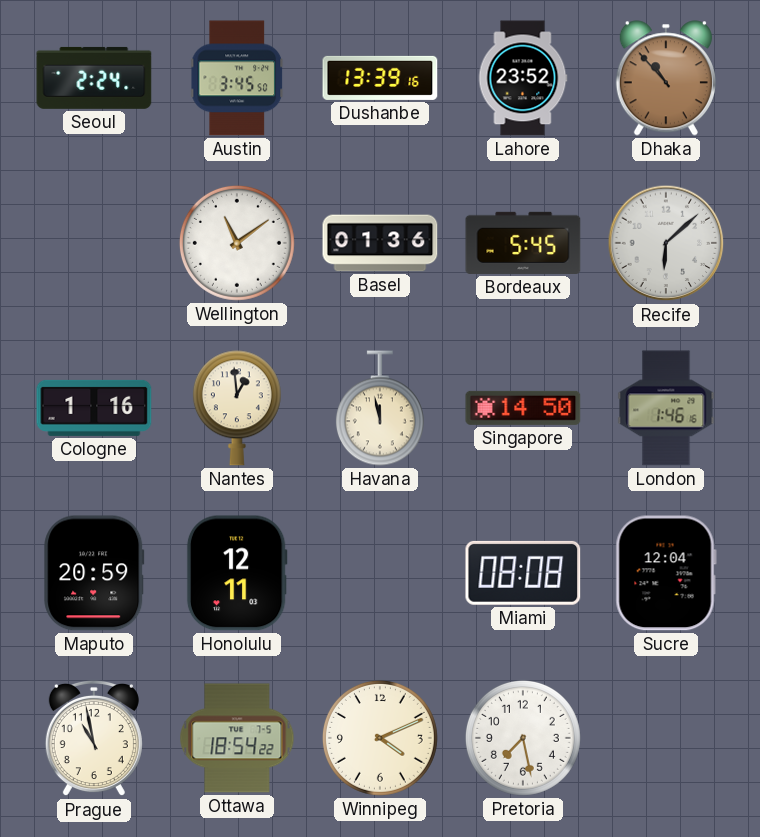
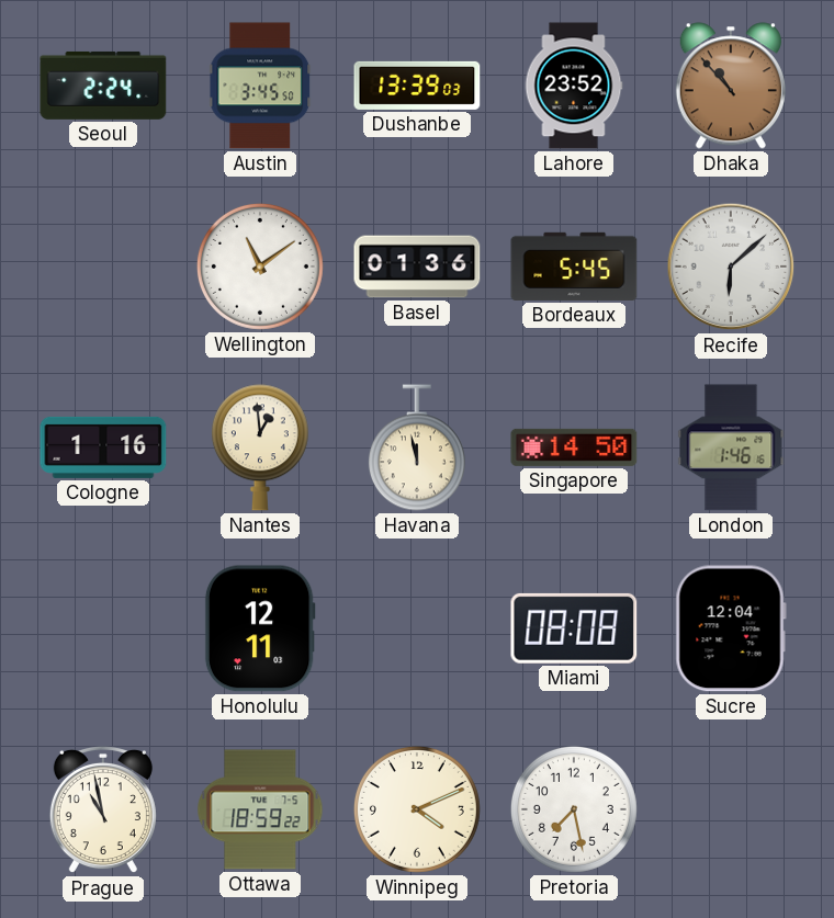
Dushanbe: 13:39:16 -> 13:39:03 (417, 86)
Maputo: 20:59 -> none (94, 573)
Ottawa: 18:54 -> 18:59 (260, 809)
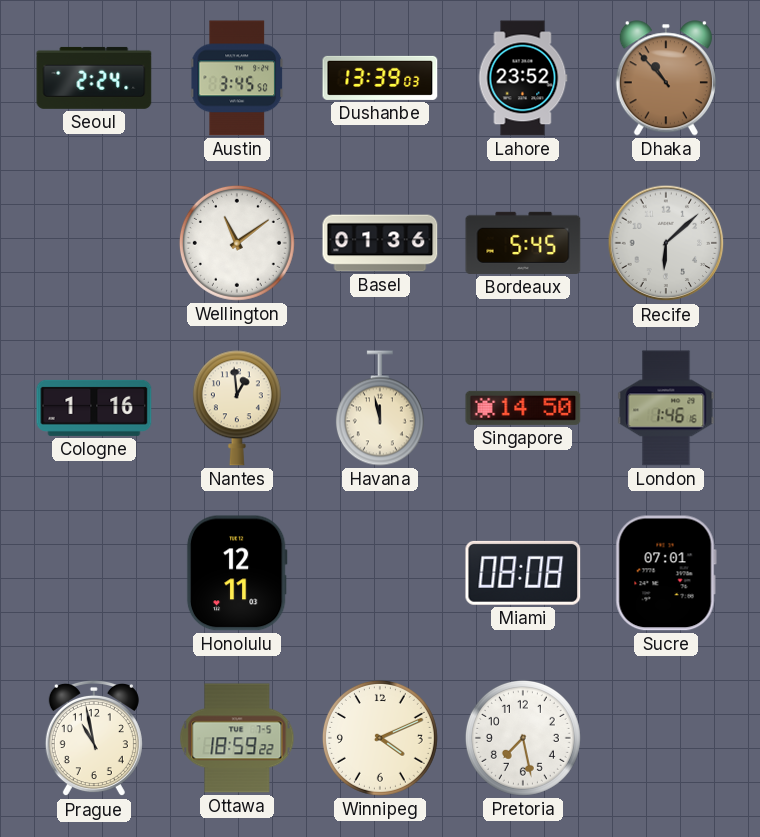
Sucre: 12:04 -> 07:01 (666, 573)
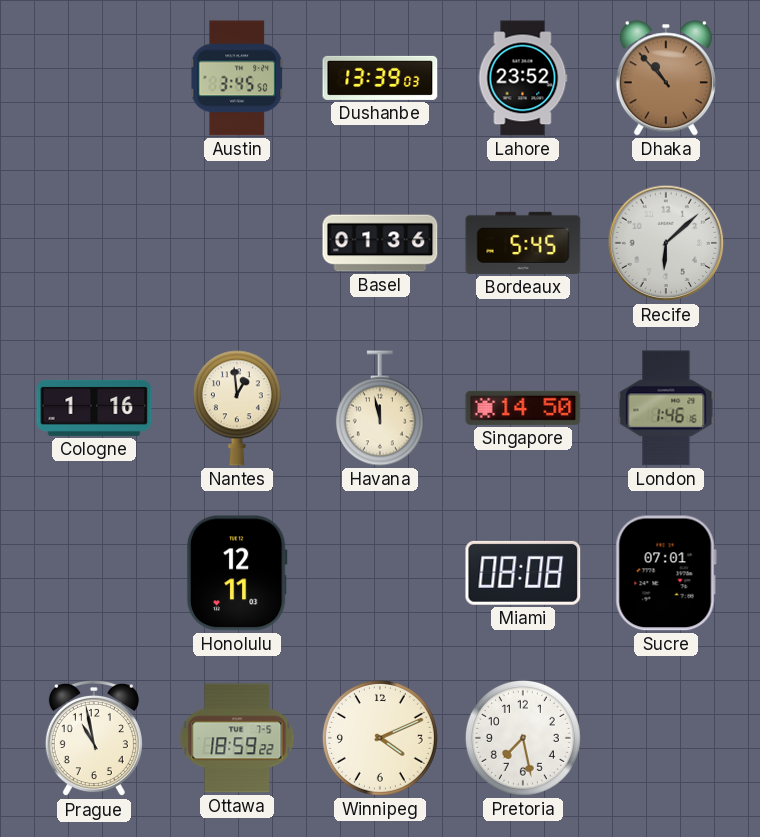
Seoul: 2:24 -> none (94, 78)
Wellington: 11:09 -> none (237, 243)
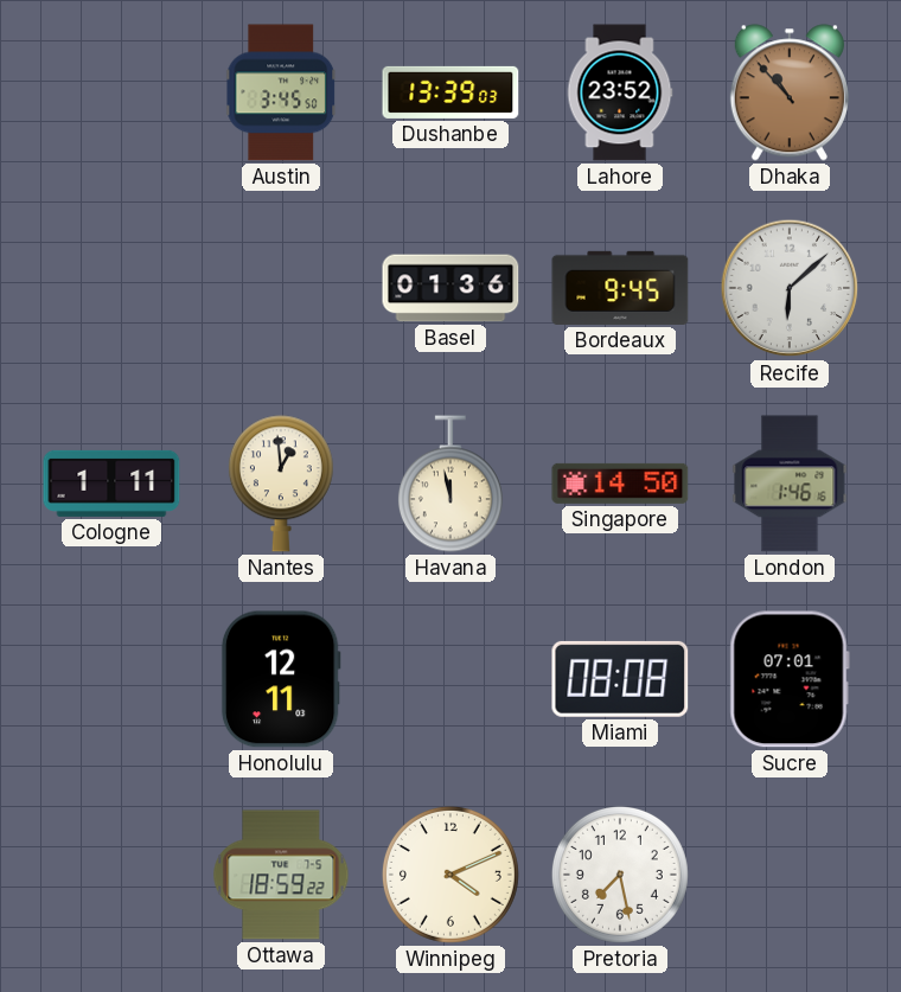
Bordeaux: 5:45 -> 9:45 (620, 288)
Cologne: 1:16 -> 1:11 (111, 484)
Prague: 10:58 -> none (94, 738)
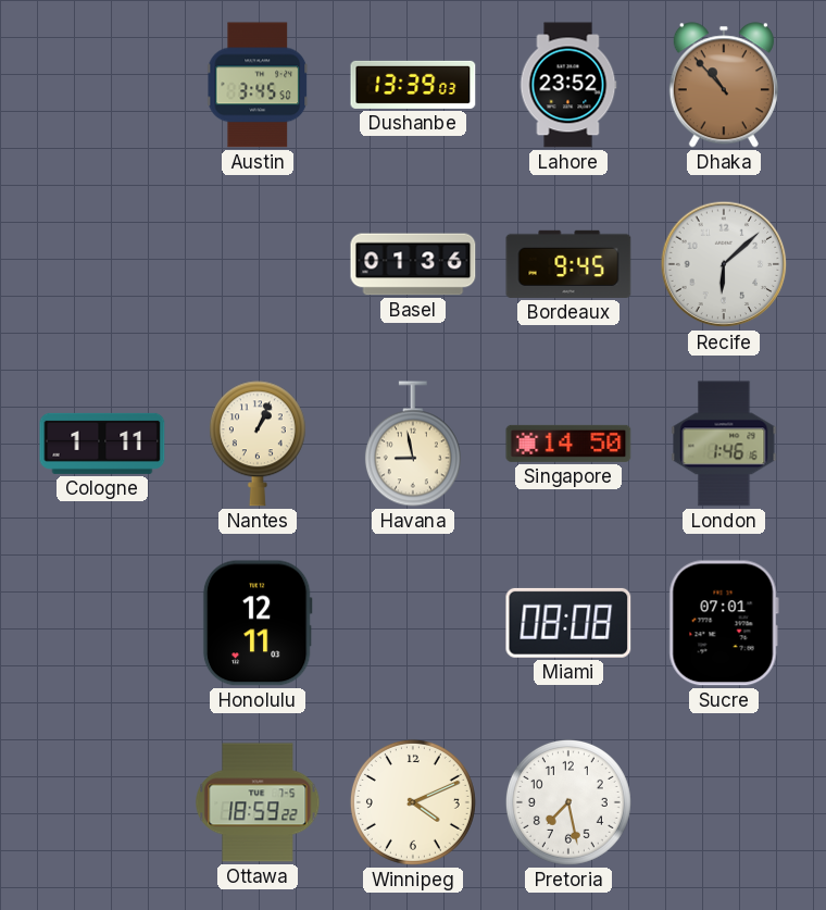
Nantes: 12:59 -> 1:04 (258, 444)
Havana: 11:58 -> 8:58 (413, 444)
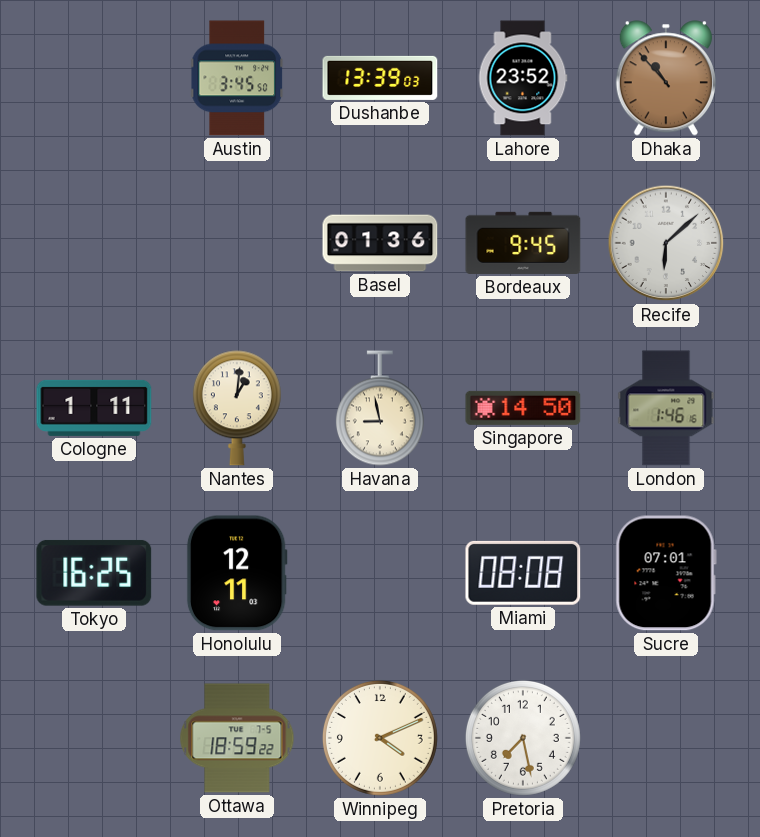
Nantes: 1:04 -> 1:01 (237, 408)
Tokyo: none -> 16:25 (94, 573)
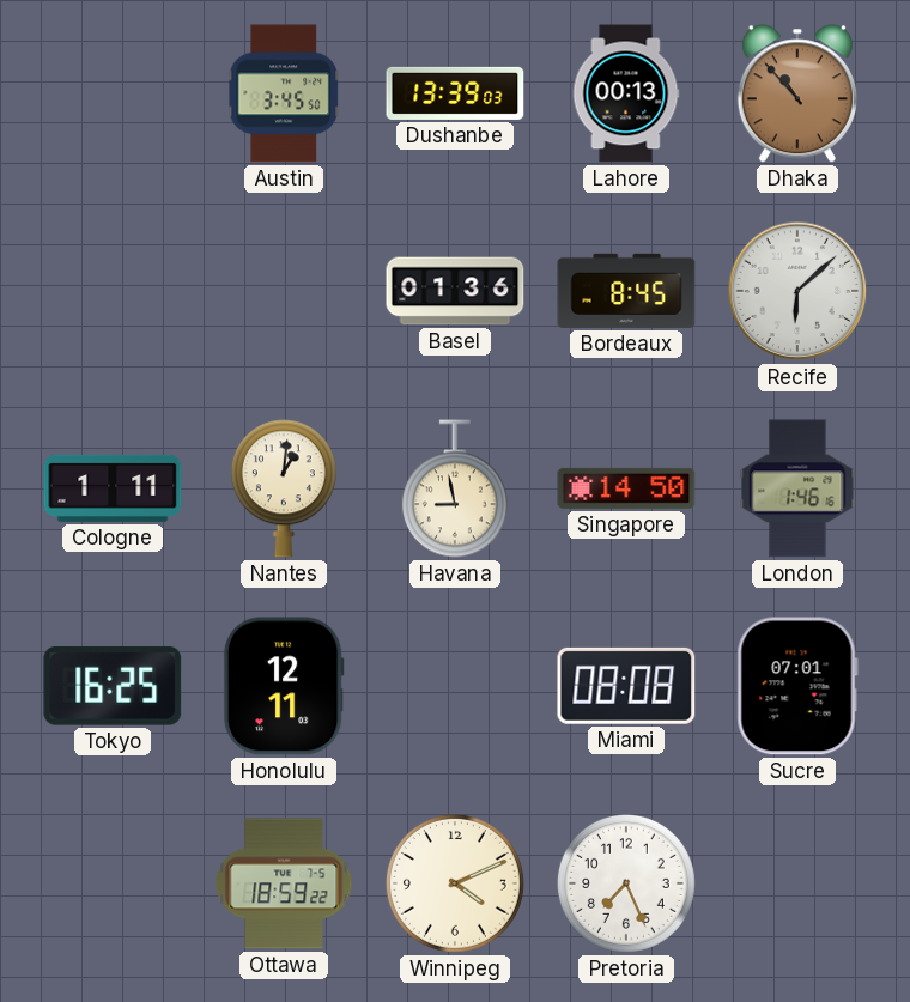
Lahore: 23:52 -> 00:13 (626, 93)
Bordeaux: 9:45 -> 8:45 (626, 291)
Pretoria: 7:28 -> 7:26 (626, 883)
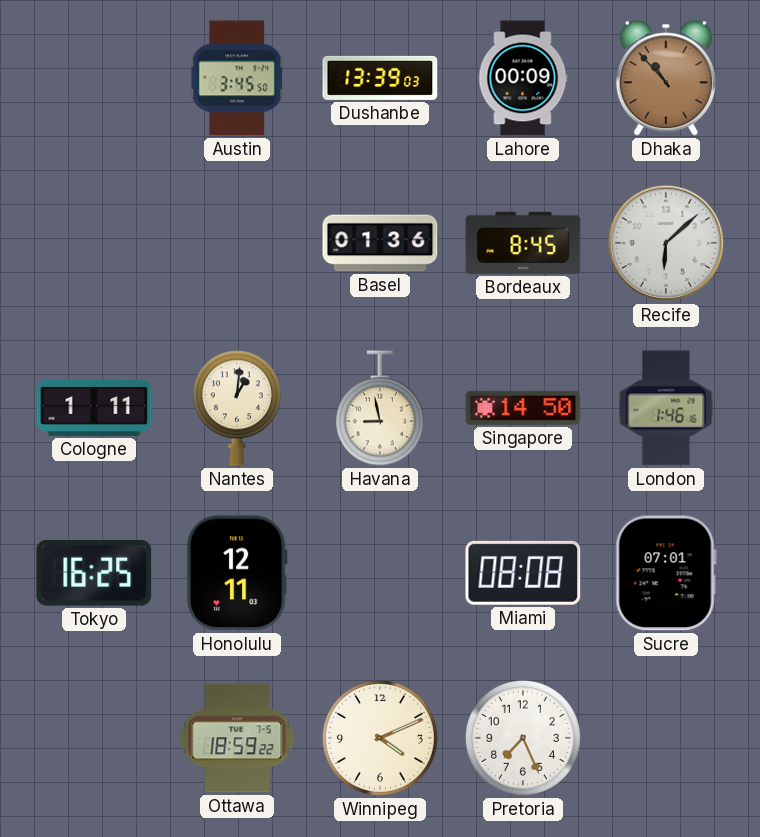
Lahore: 00:13 -> 00:09 (523, 78)
